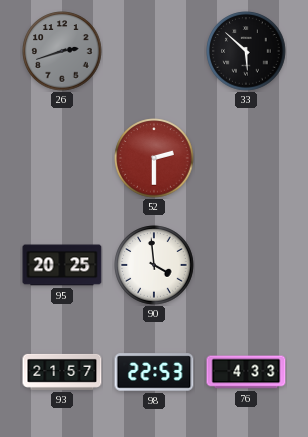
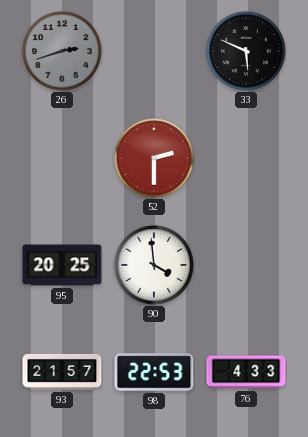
33: 5:52 -> 5:49 (246, 51)
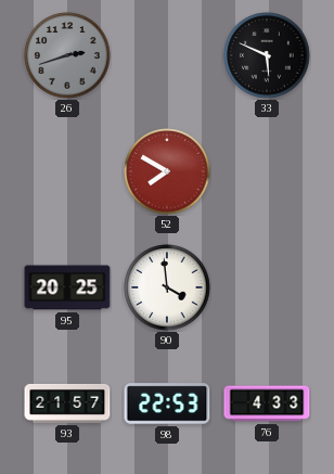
52: 2:30 -> 7:50 (167, 171)
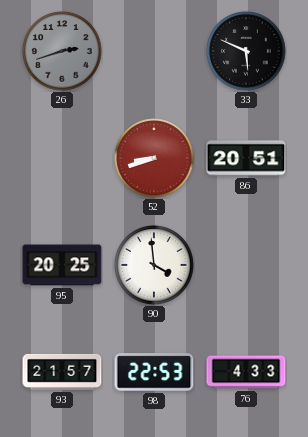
52: 7:50 -> 8:42 (154, 158)
86: none -> 20:51 (246, 158)
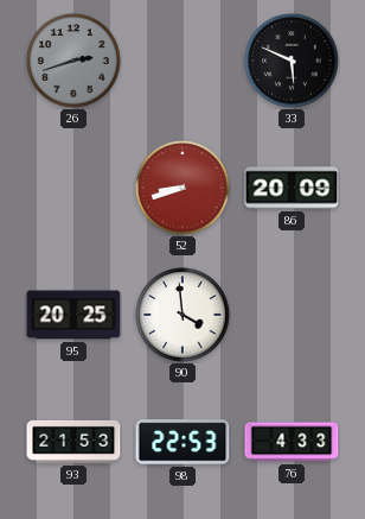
86: 20:51 -> 20:09 (292, 188)
93: 21:57 -> 21:53 (73, 442)
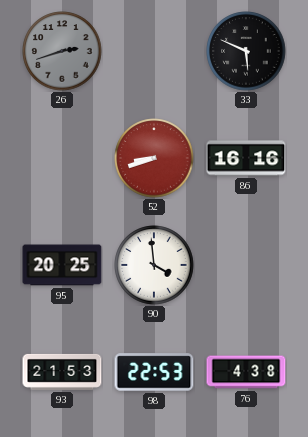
86: 20:09 -> 16:16 (246, 158)
76: 4:33 -> 4:38 (246, 372)
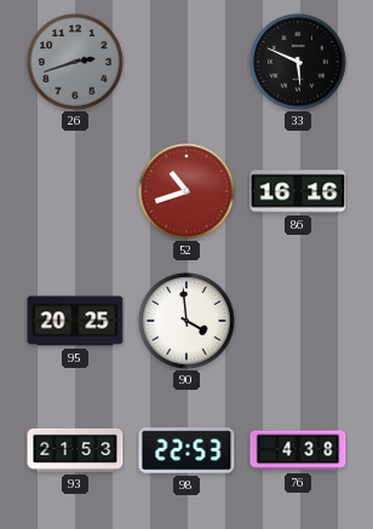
52: 8:42 -> 10:42 (187, 191)
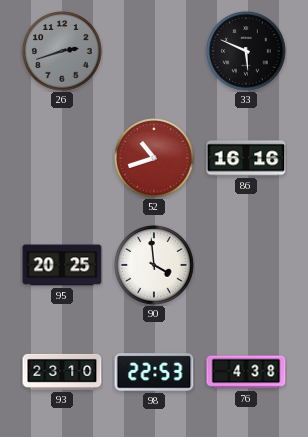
93: 21:53 -> 23:10 (62, 372)
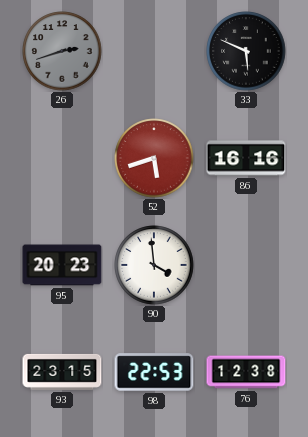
52: 10:42 -> 5:42 (154, 158)
95: 20:25 -> 20:23 (62, 265)
93: 23:10 -> 23:15 (62, 372)
76: 4:38 -> 12:38 (246, 372)
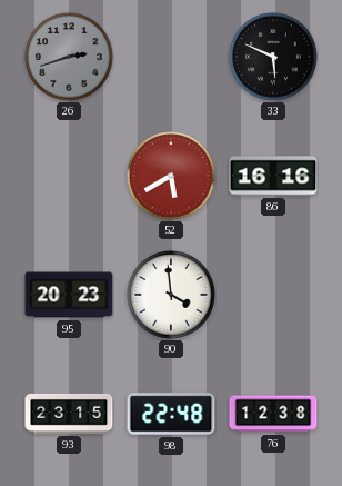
52: 5:42 -> 5:40 (171, 176)
98: 22:53 -> 22:48 (171, 414)
